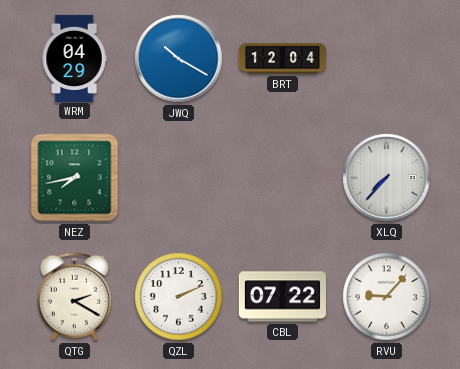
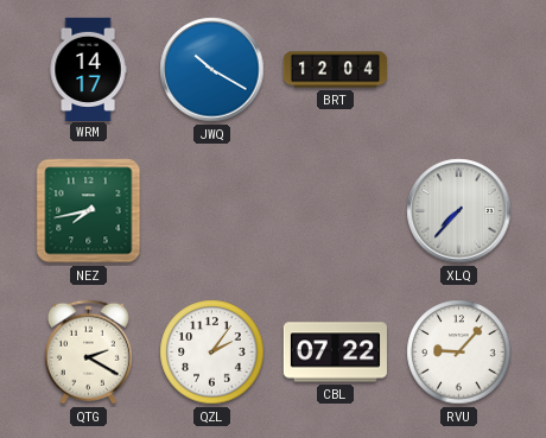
WRM: 04:29 -> 14:17 (88, 69)
QZL: 2:11 -> 2:06 (212, 353)
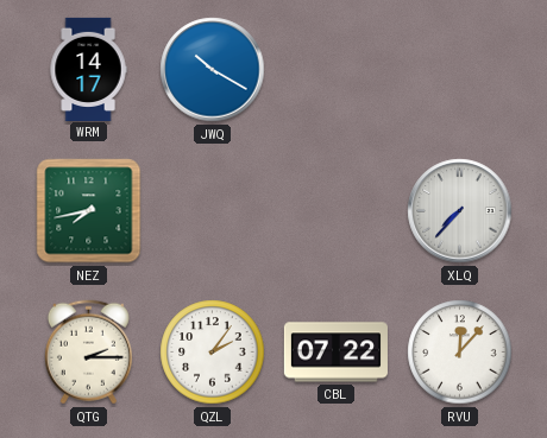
BRT: 12:04 -> none (335, 70)
QTG: 2:20 -> 2:15 (88, 353)
RVU: 9:07 -> 12:07 (460, 353)
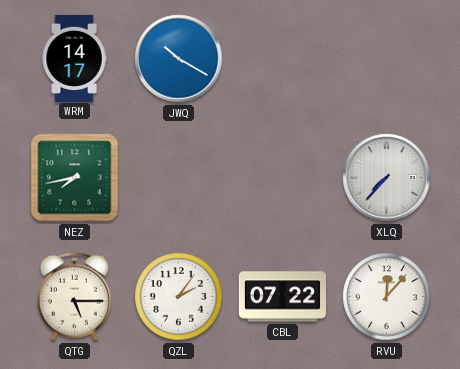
QTG: 2:15 -> 5:15 (74, 297)
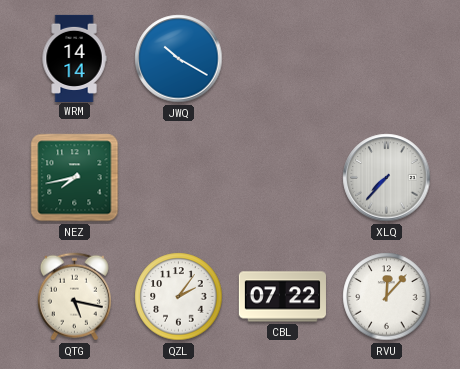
WRM: 14:17 -> 14:14 (74, 58)
QTG: 5:15 -> 5:17 (74, 297)
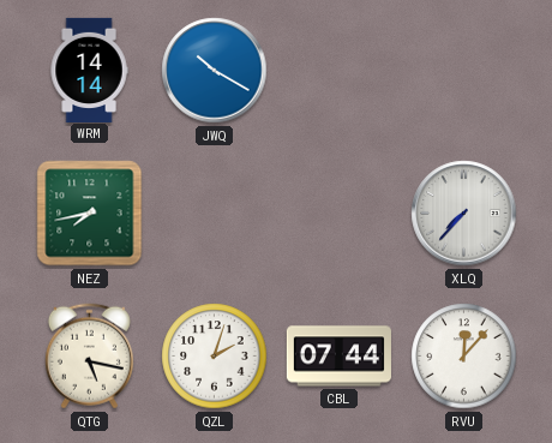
QZL: 2:06 -> 2:03 (215, 357)
CBL: 07:22 -> 07:44 (338, 357)
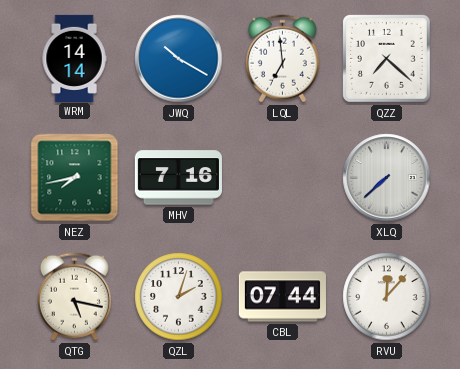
LQL: none -> 6:59 (282, 59)
QZZ: none -> 7:22 (386, 58)
MHV: none -> 7:16 (178, 178)
XLQ: 7:37 -> 7:38 (387, 178)
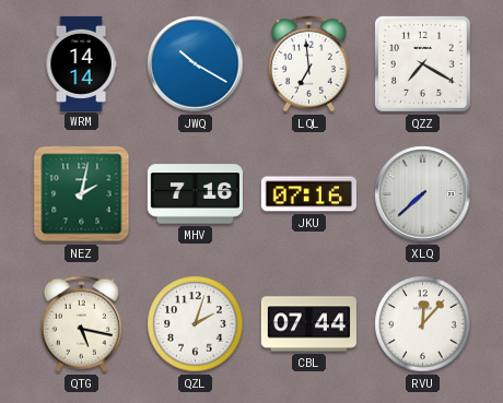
QZZ: 7:22 -> 7:20 (422, 63)
NEZ: 7:43 -> 2:02 (82, 194)
JKU: none -> 07:16 (308, 194)
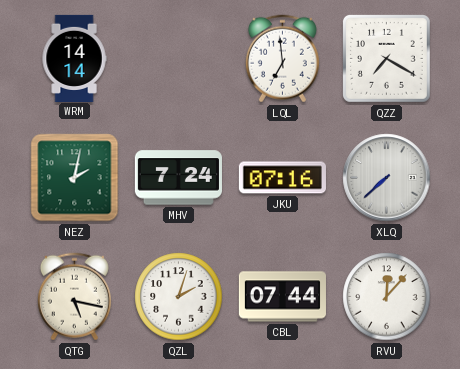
JWQ: 10:20 -> none (196, 64)
MHV: 7:16 -> 7:24 (178, 178)
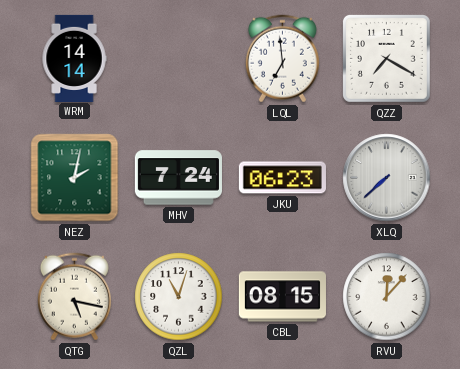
JKU: 07:16 -> 06:23 (282, 178)
QZL: 2:03 -> 11:03 (179, 297)
CBL: 07:44 -> 08:15 (282, 297)
